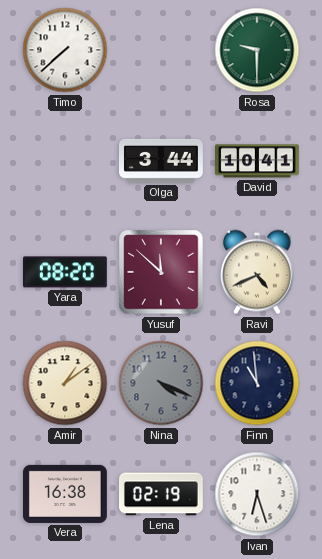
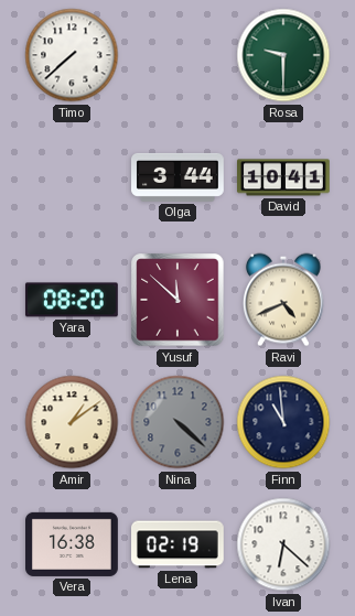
Nina: 4:19 -> 4:22 (177, 422)
Ivan: 6:27 -> 6:22 (283, 544)
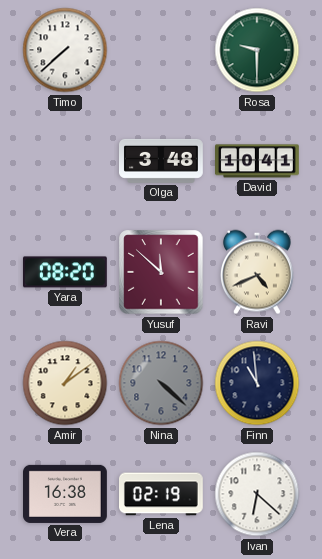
Olga: 3:44 -> 3:48 (162, 161)
